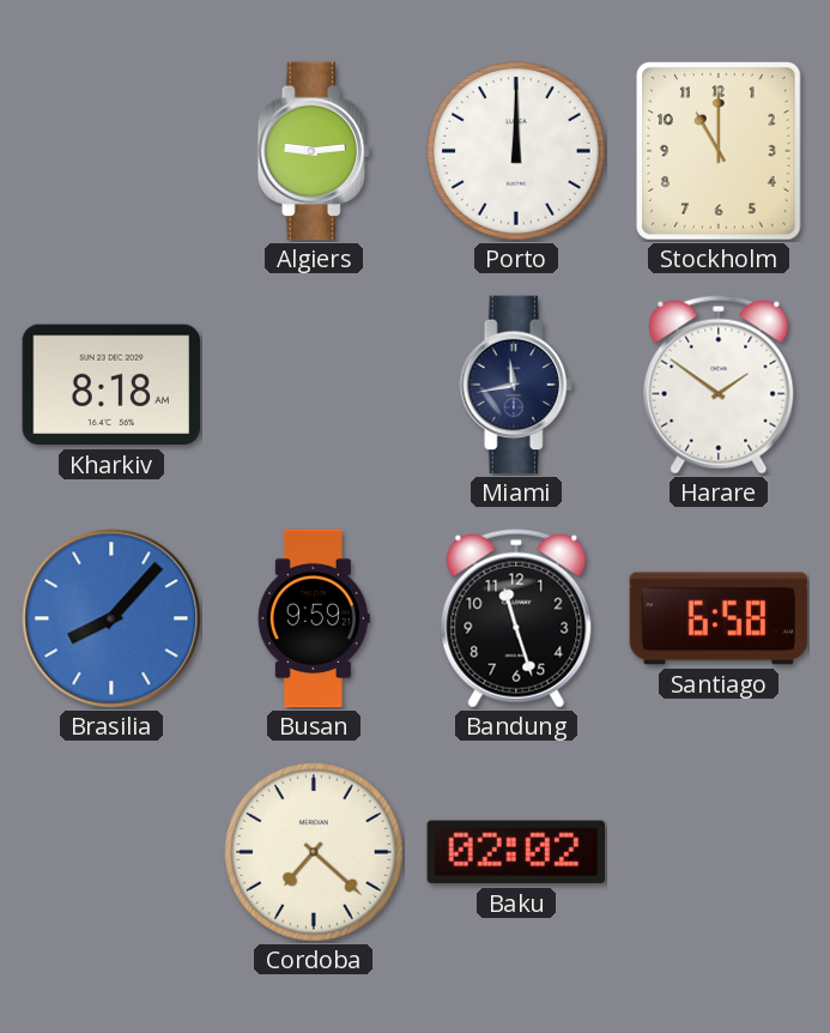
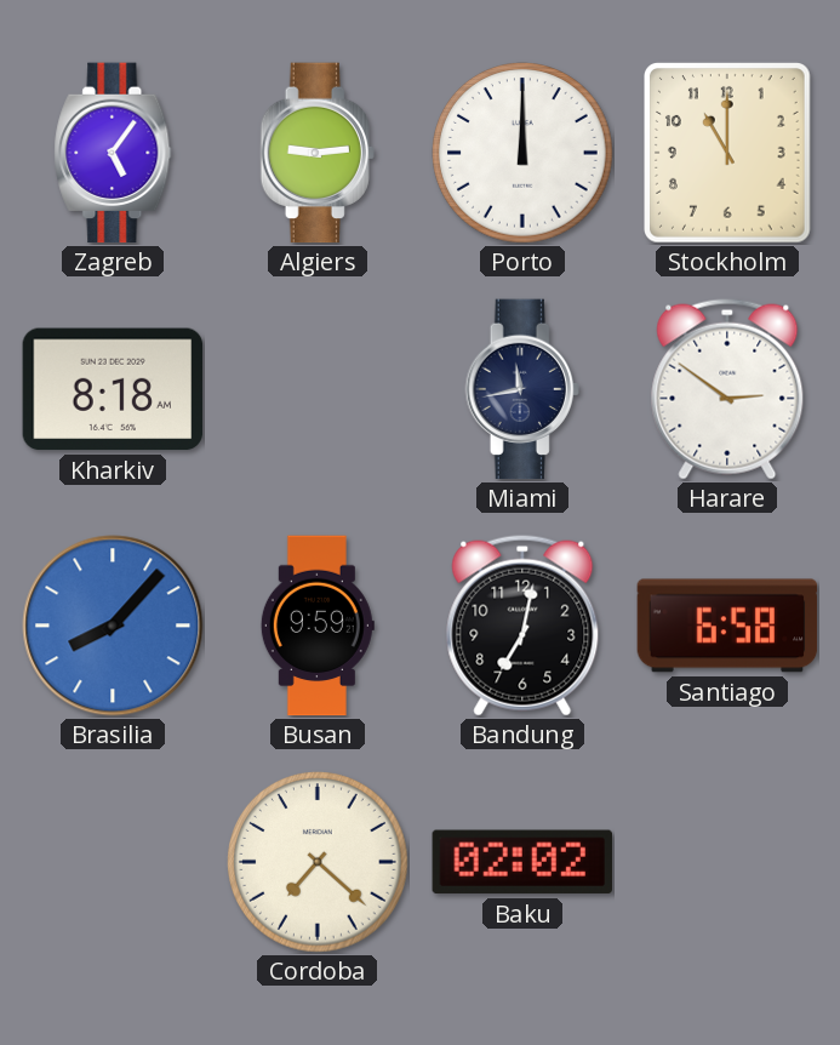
Zagreb: none -> 5:06 (113, 153)
Harare: 1:51 -> 2:51 (727, 389)
Bandung: 11:27 -> 7:02 (522, 626)
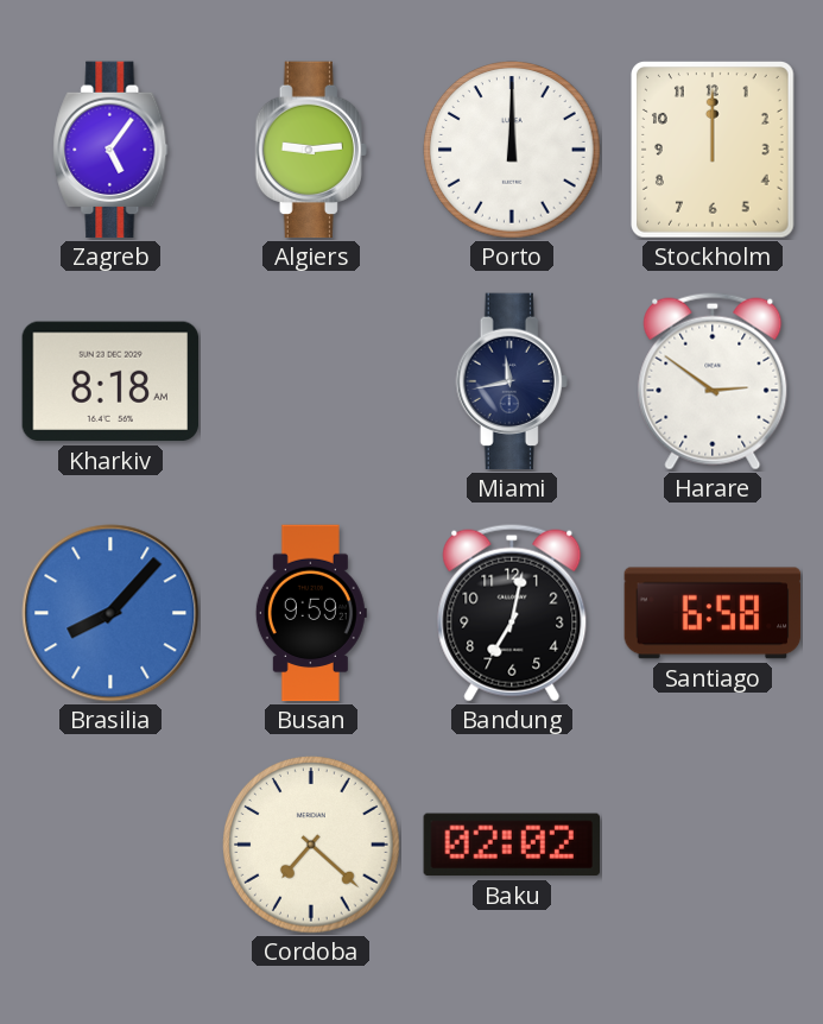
Stockholm: 11:00 -> 12:00 (714, 151)
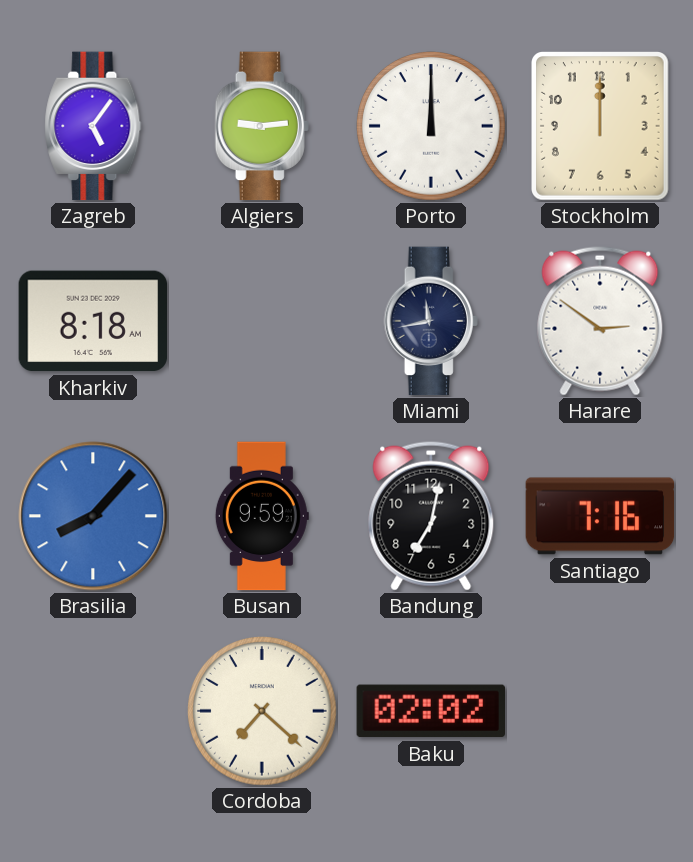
Santiago: 6:58 -> 7:16 (600, 516)
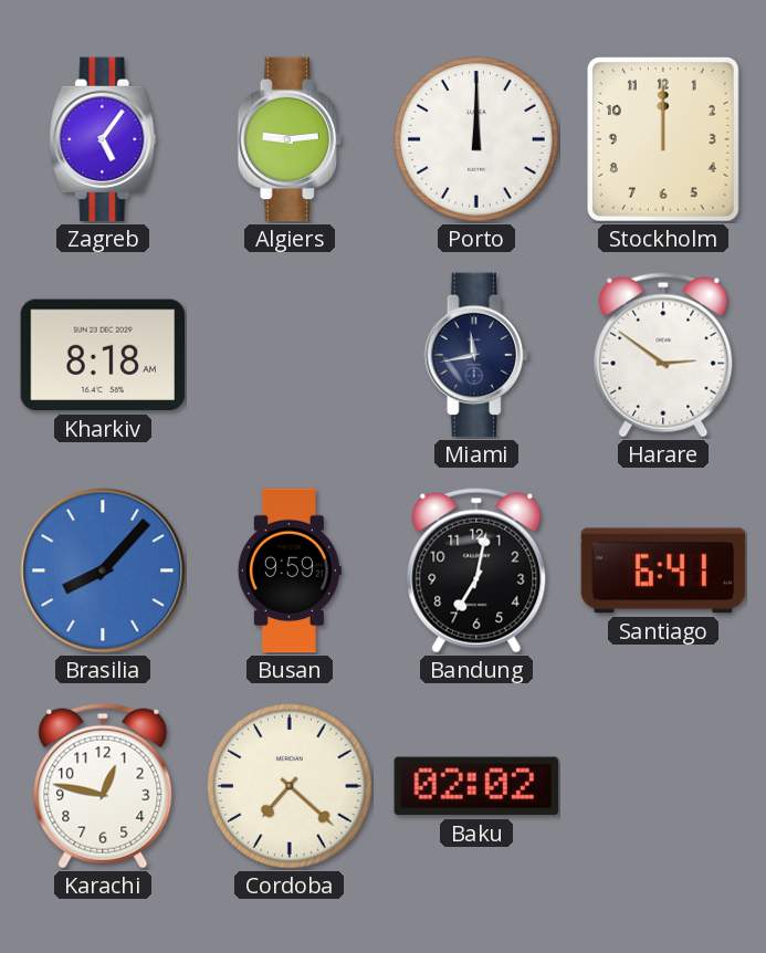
Santiago: 7:16 -> 6:41 (663, 570)
Karachi: none -> 12:47 (103, 786)
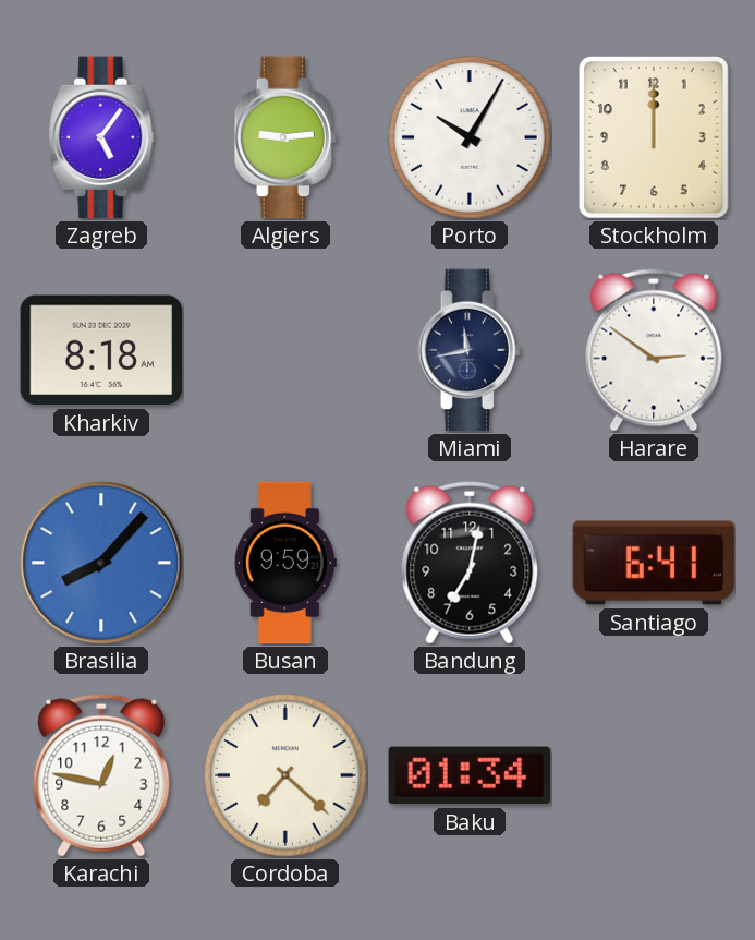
Porto: 12:00 -> 10:05 (470, 137)
Baku: 02:02 -> 01:34 (468, 775)
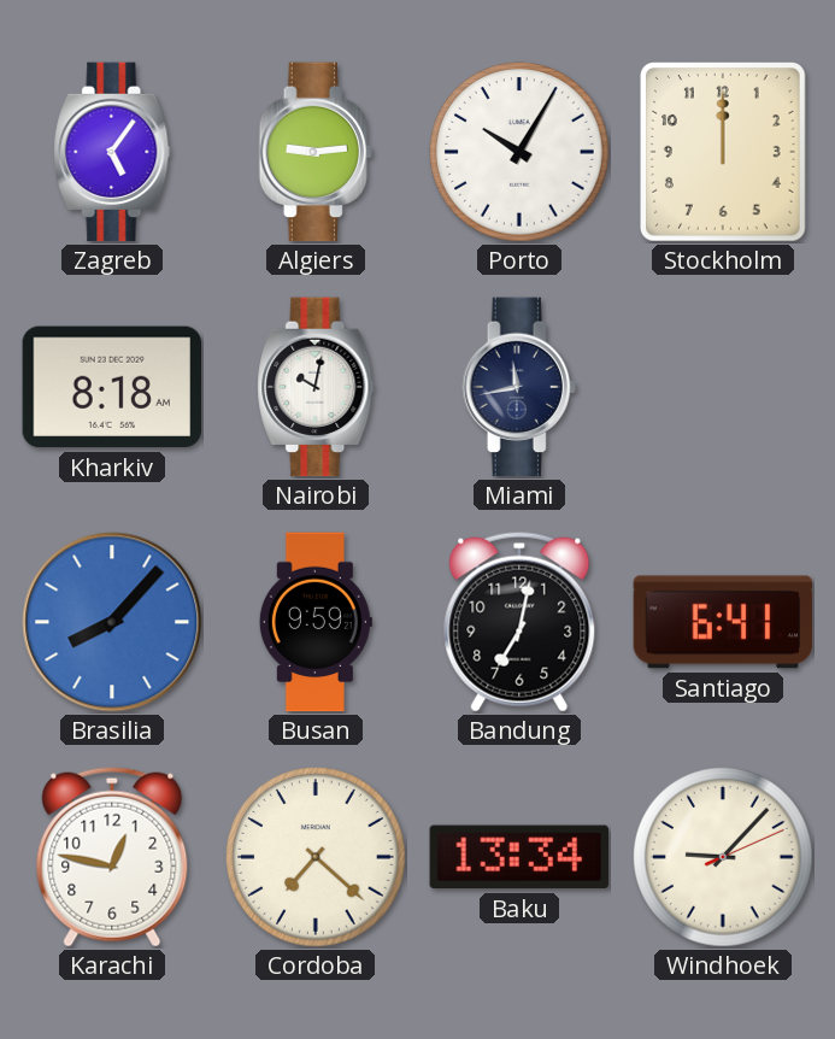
Nairobi: none -> 10:02 (316, 387)
Harare: 2:51 -> none (654, 350)
Baku: 01:34 -> 13:34 (518, 857)
Windhoek: none -> 9:07 (723, 857)
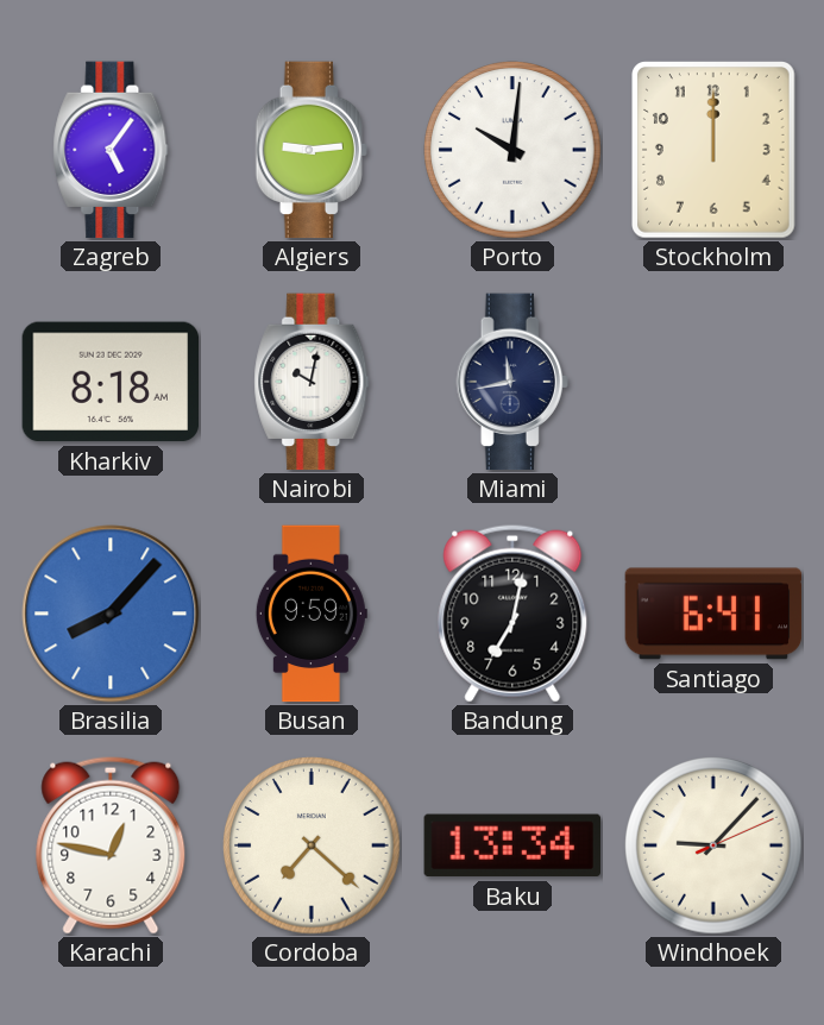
Porto: 10:05 -> 10:01 (512, 150)
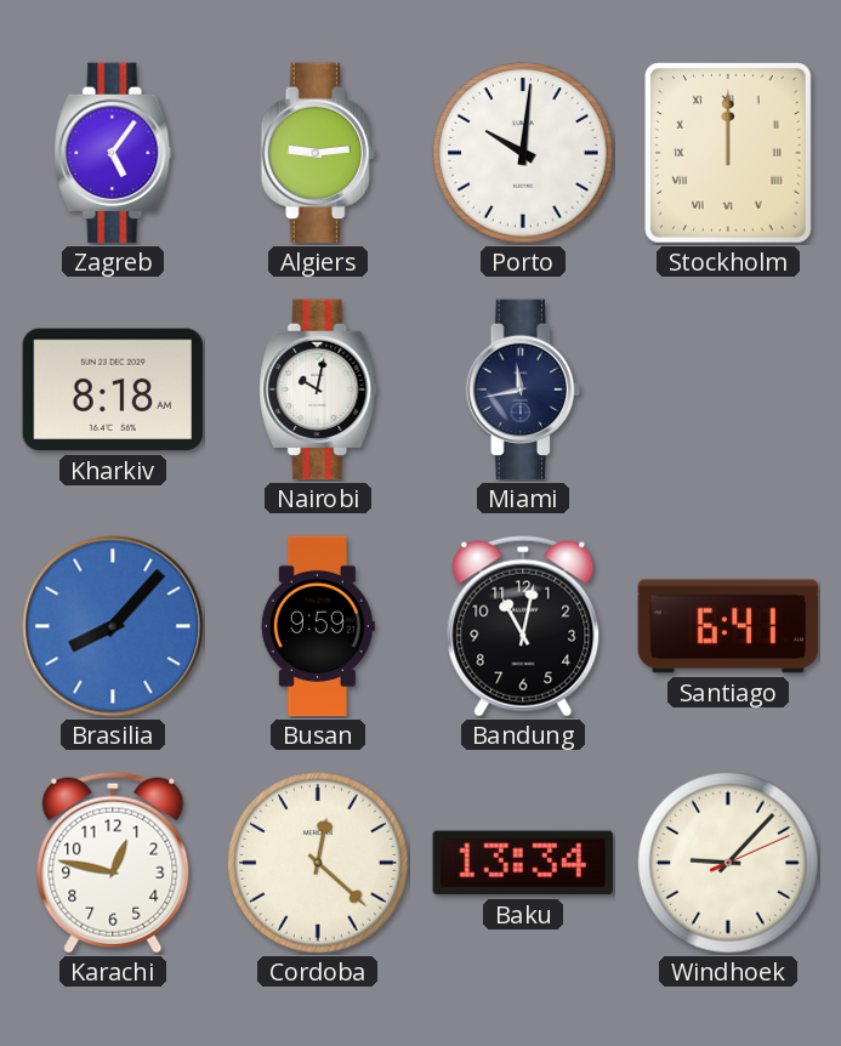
Stockholm numerals: Arabic -> Roman (729, 154)
Bandung: 7:02 -> 11:02 (523, 626)
Cordoba: 7:22 -> 12:22 (318, 863)
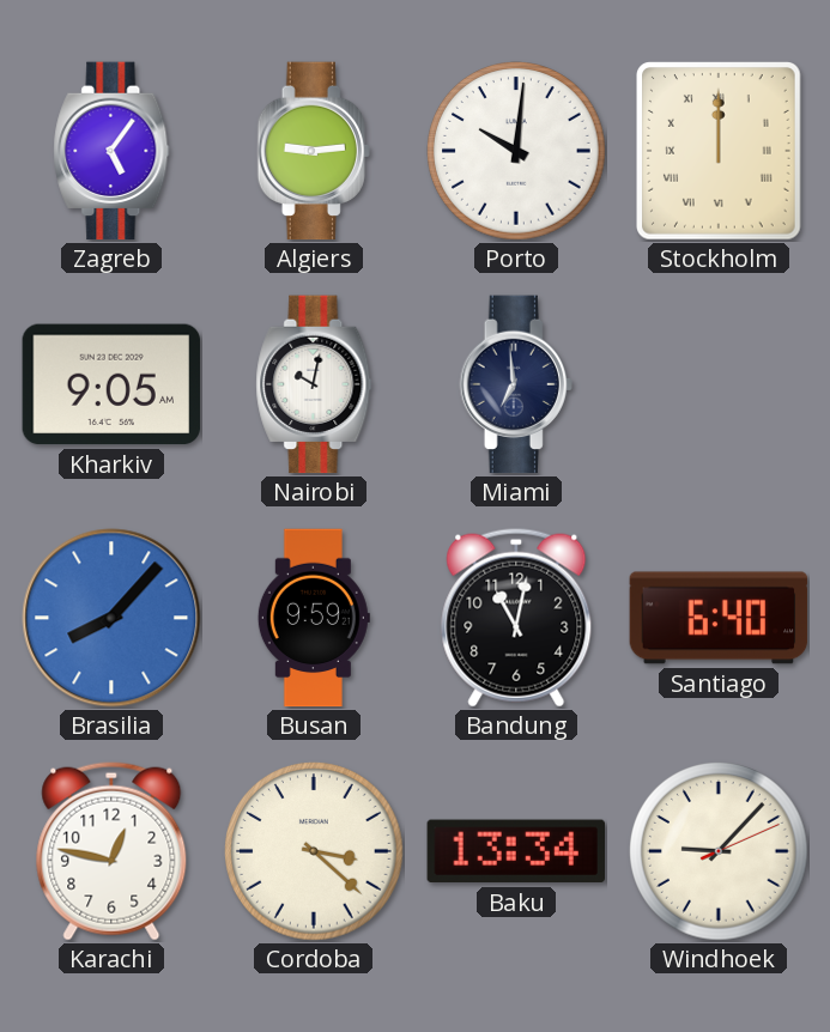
Kharkiv: 8:18 -> 9:05 (111, 384)
Miami: 11:43 -> 6:59 (516, 384)
Santiago: 6:41 -> 6:40 (719, 618)
Cordoba: 12:22 -> 3:22 (314, 851)
